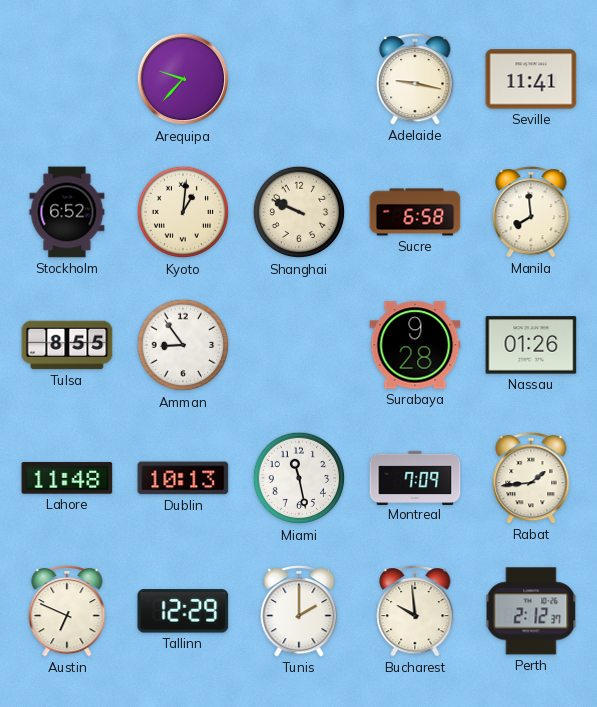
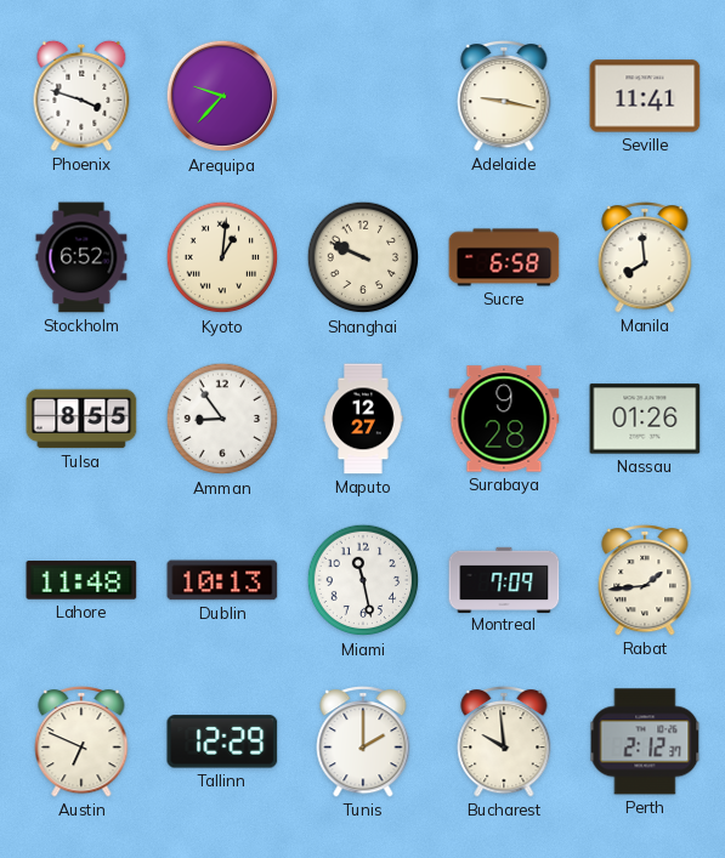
Phoenix: none -> 3:48 (81, 96)
Maputo: none -> 12:27 (363, 419)
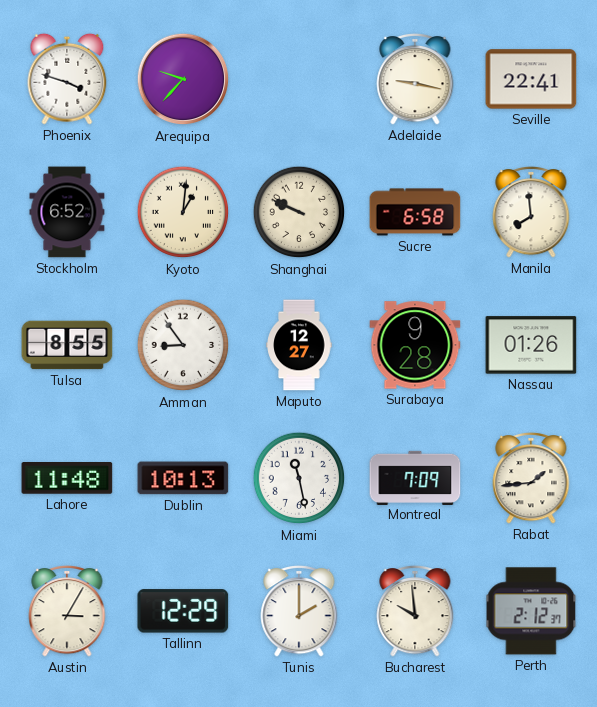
Seville: 11:41 -> 22:41 (531, 79)
Austin: 6:49 -> 3:05 (67, 611)
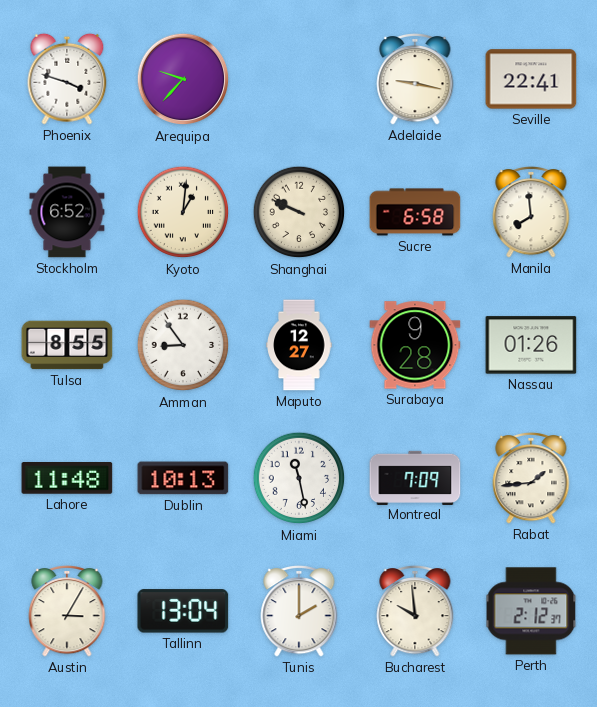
Tallinn: 12:29 -> 13:04 (183, 611)
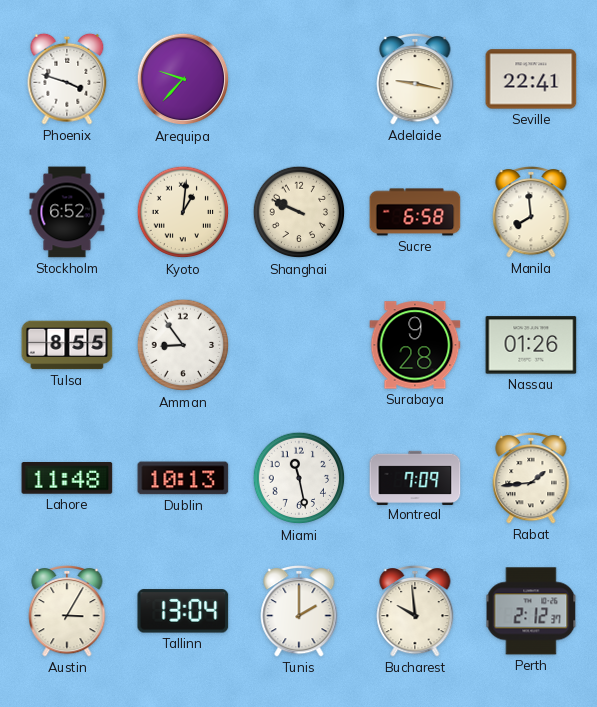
Maputo: 12:27 -> none (299, 345)
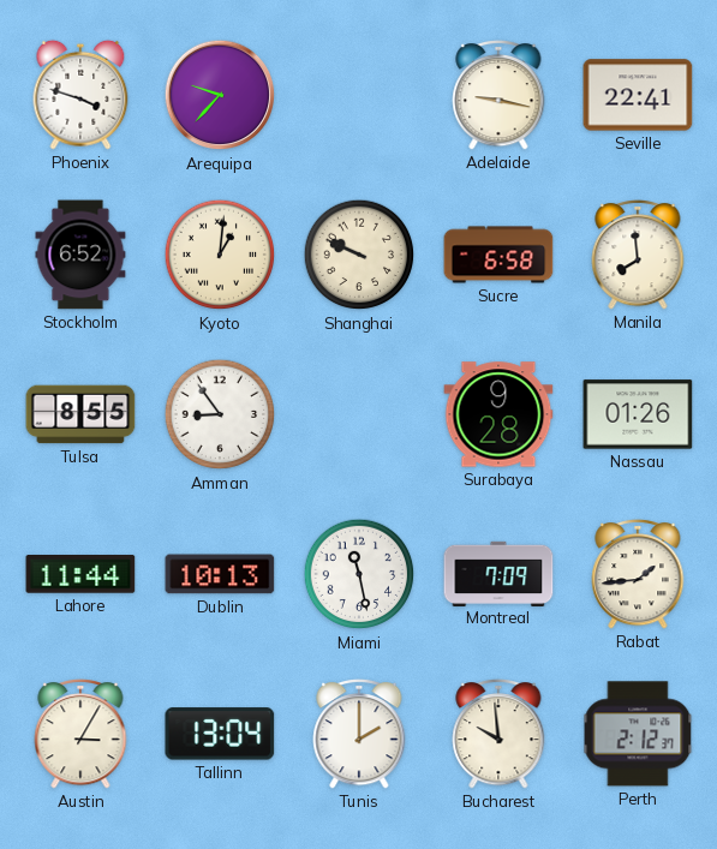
Lahore: 11:48 -> 11:44 (80, 574)
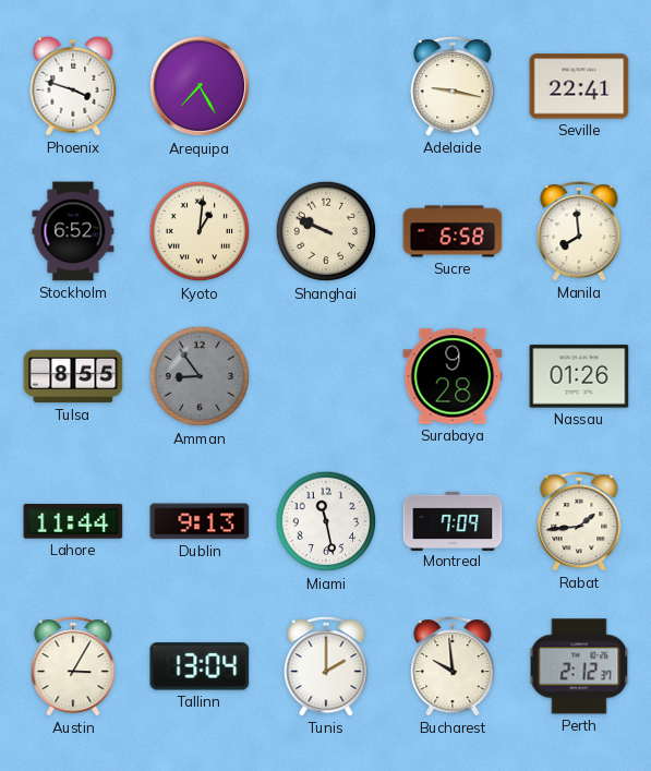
Arequipa: 9:37 -> 7:25 (200, 86)
Amman dial: white -> grey (200, 376)
Dublin: 10:13 -> 9:13 (200, 521)
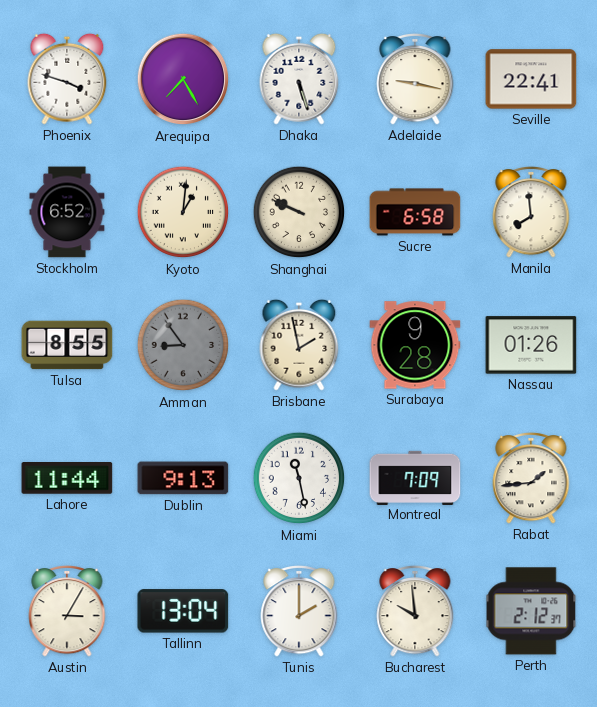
Dhaka: none -> 5:27 (299, 79)
Brisbane: none -> 1:58 (299, 345)
